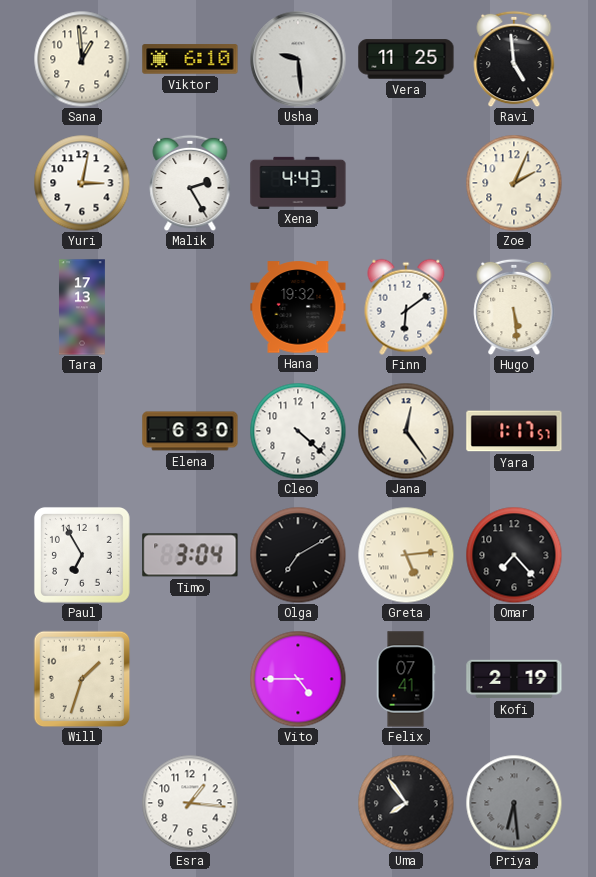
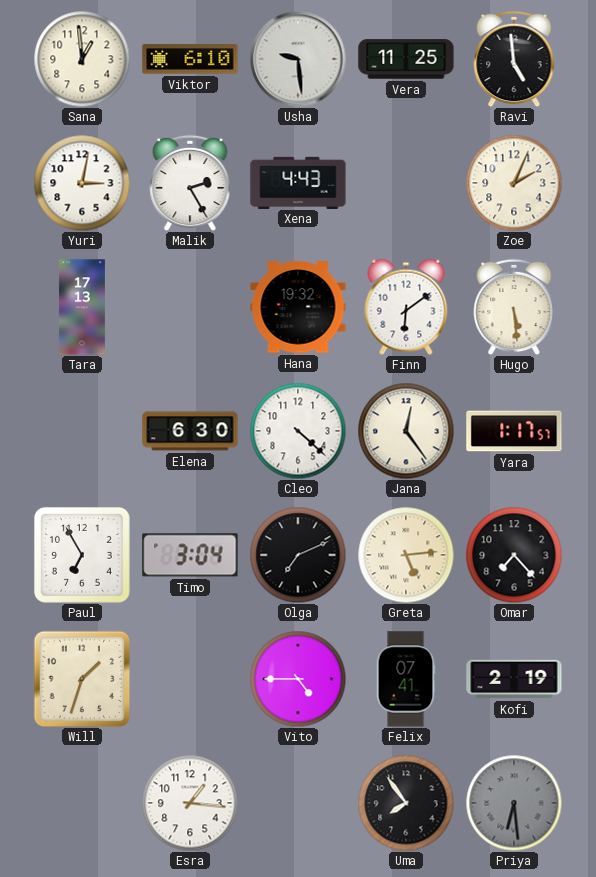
Olga: 7:10 -> 7:11 (298, 555)
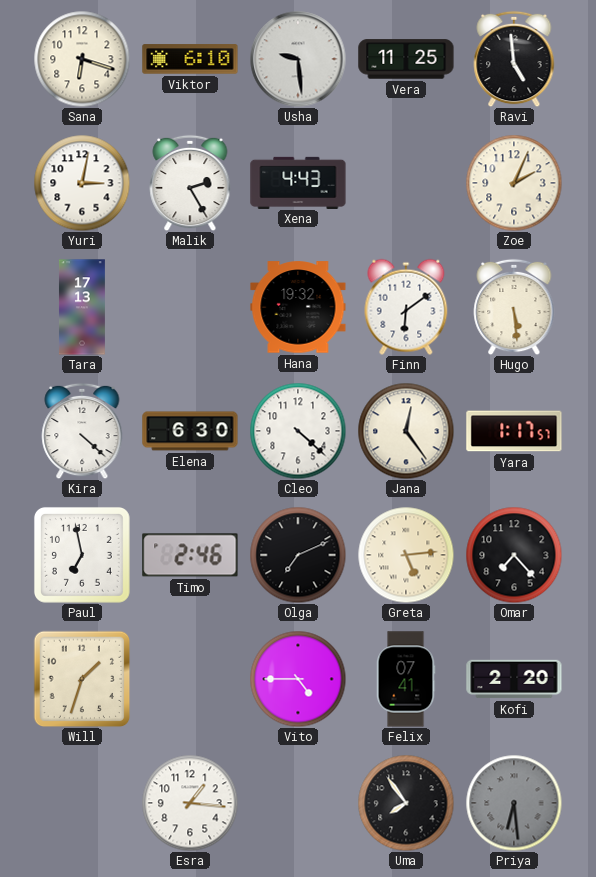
Sana: 12:59 -> 6:18 (82, 59)
Kira: none -> 4:22 (82, 431)
Paul: 6:55 -> 6:58 (82, 555)
Timo: 3:04 -> 2:46 (190, 555)
Kofi: 2:19 -> 2:20 (514, 679)
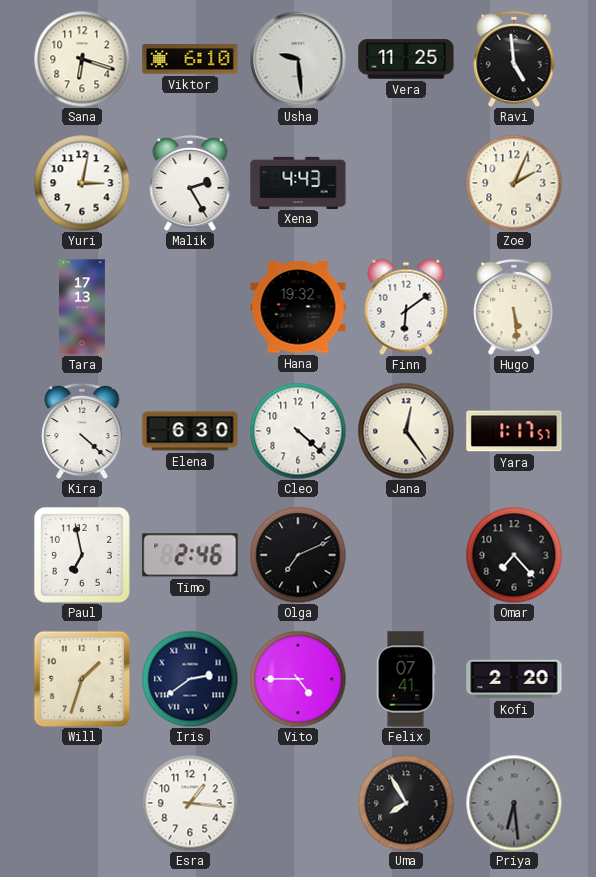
Greta: 5:14 -> none (406, 555)
Iris: none -> 2:39 (190, 679)
Uma: 7:54 -> 7:55 (406, 803)
